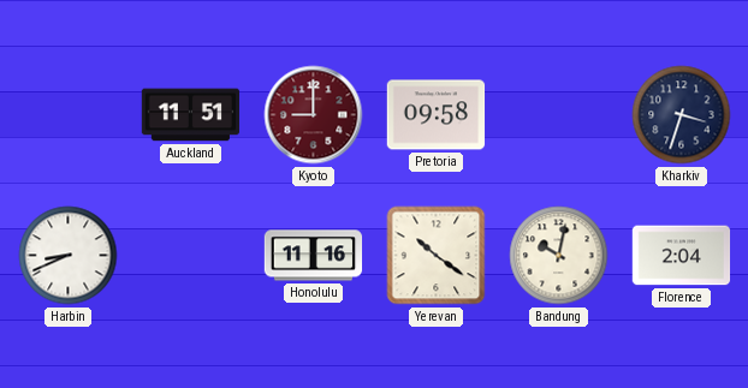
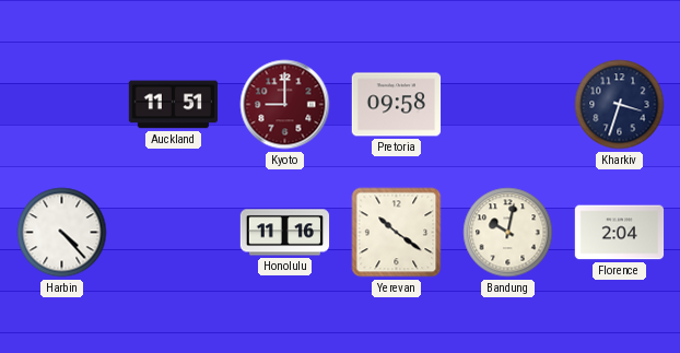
Harbin: 8:41 -> 4:23 (62, 233)
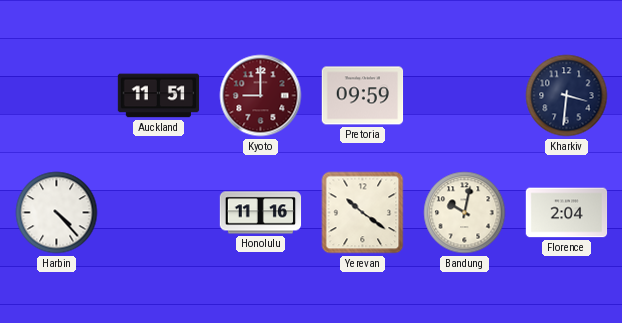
Pretoria: 09:58 -> 09:59 (363, 96)
Kharkiv: 3:33 -> 3:31 (567, 96)
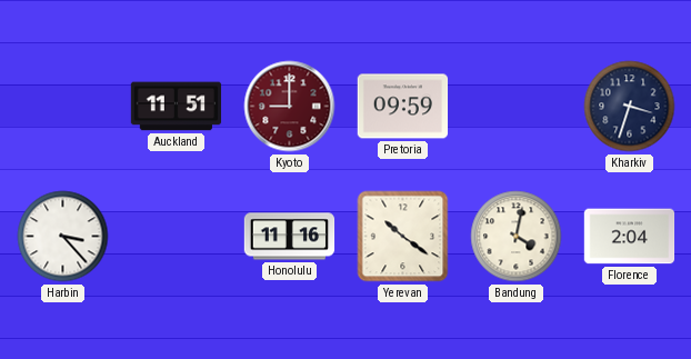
Kharkiv: 3:31 -> 3:33 (630, 107)
Harbin: 4:23 -> 3:23 (63, 237)
Bandung: 10:02 -> 4:02 (517, 237)
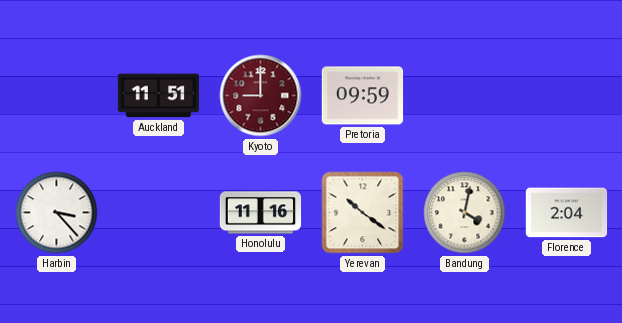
Kharkiv: 3:33 -> none (630, 107)
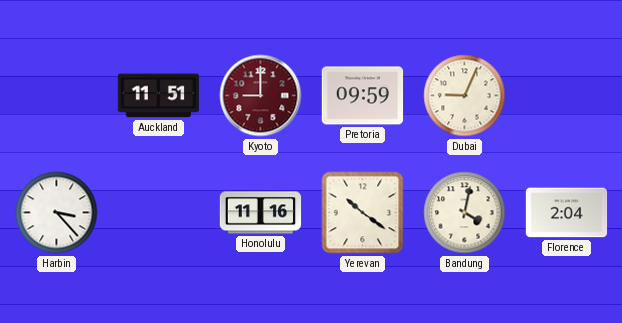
Dubai: none -> 9:04 (465, 96)
